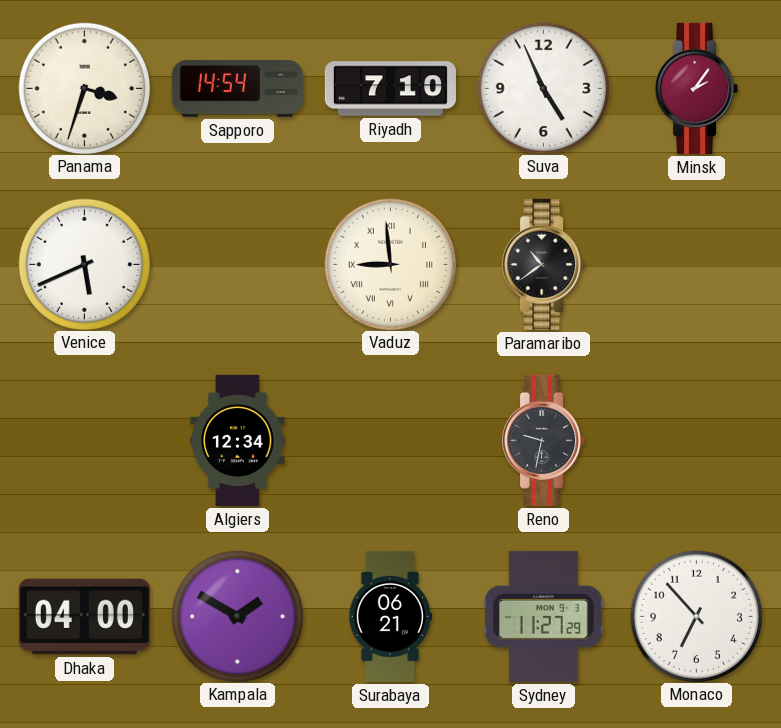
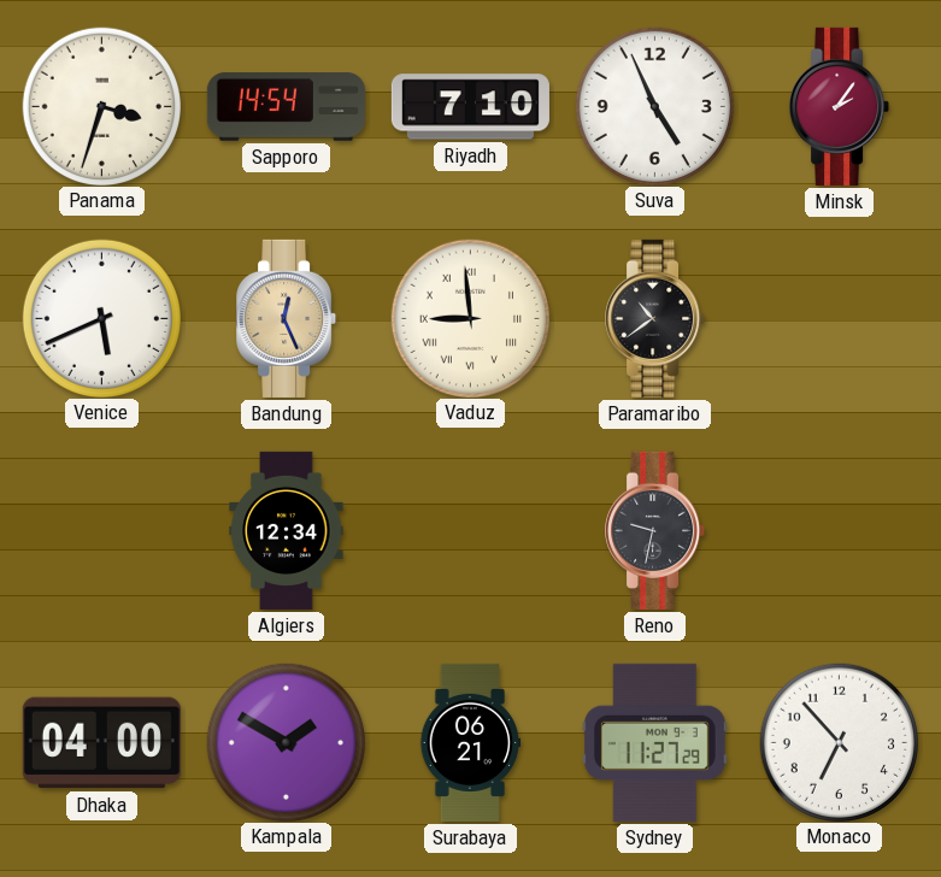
Bandung: none -> 12:26 (287, 318)
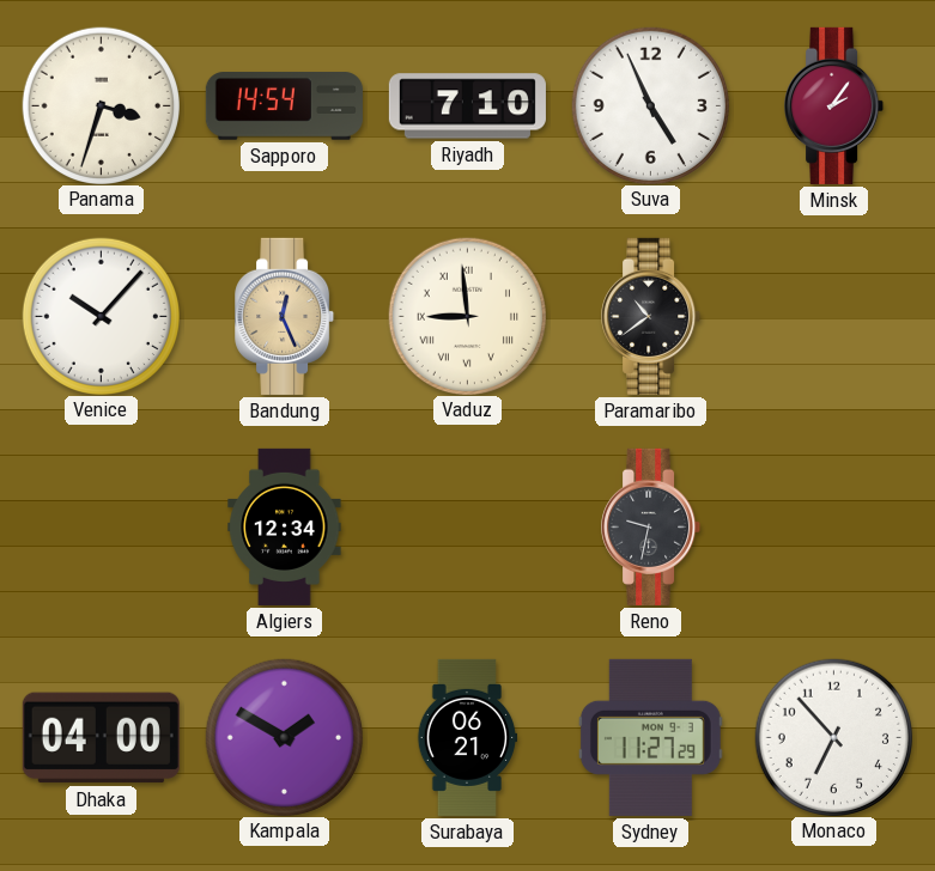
Venice: 5:41 -> 10:07 (101, 316)
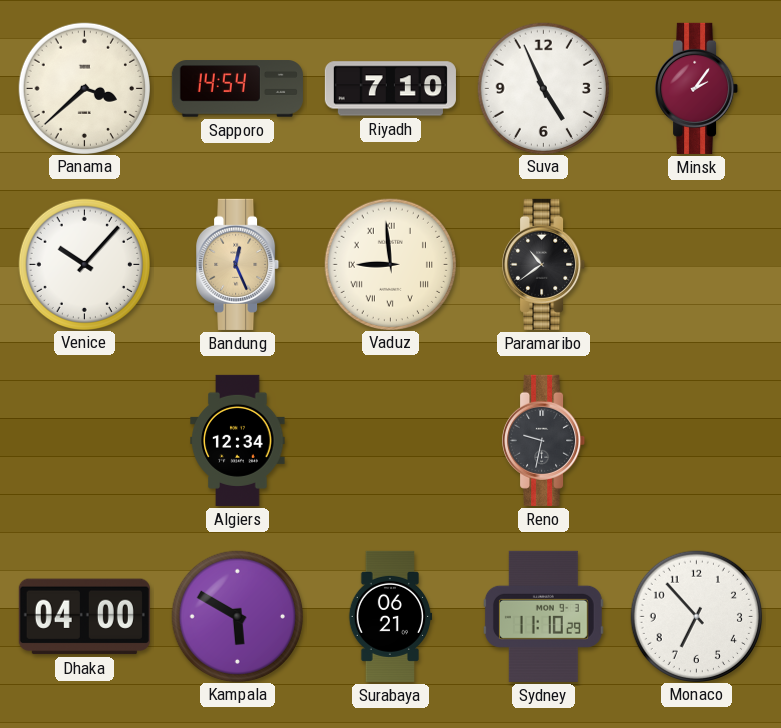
Panama: 3:33 -> 3:38 (84, 88)
Kampala: 1:50 -> 5:50 (237, 616)
Sydney: 11:27 -> 11:10 (543, 616)
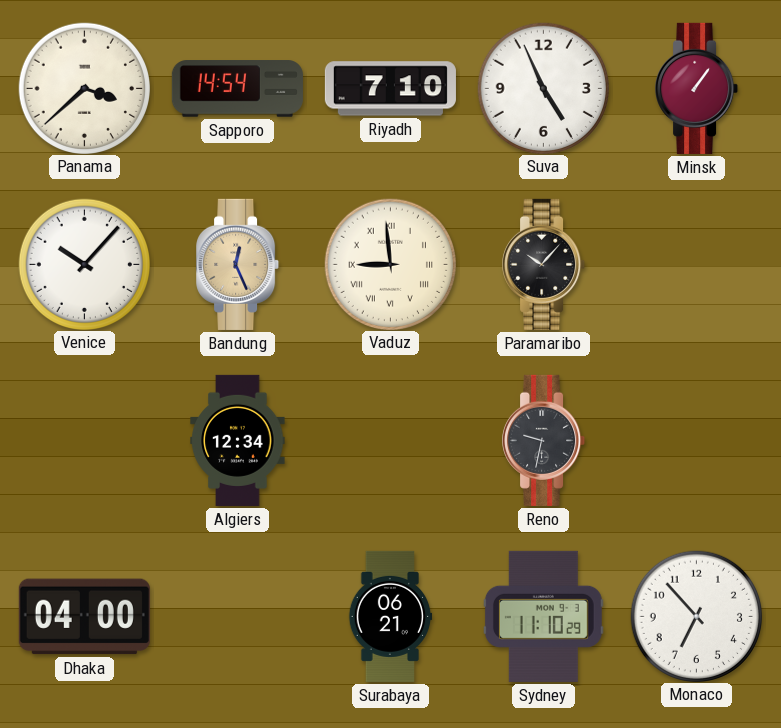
Minsk: 2:06 -> 1:06 (697, 88)
Paramaribo: 10:39 -> 10:07 (544, 264)
Kampala: 5:50 -> none (237, 616)
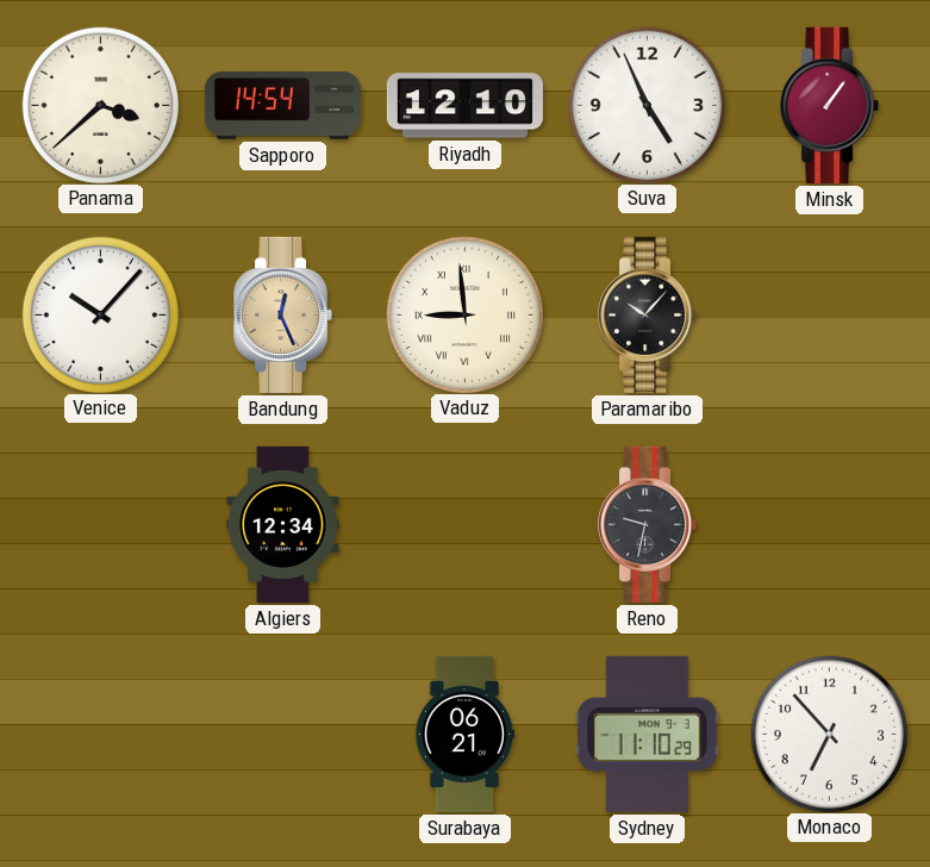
Riyadh: 7:10 -> 12:10 (464, 106)
Dhaka: 04:00 -> none (84, 617)
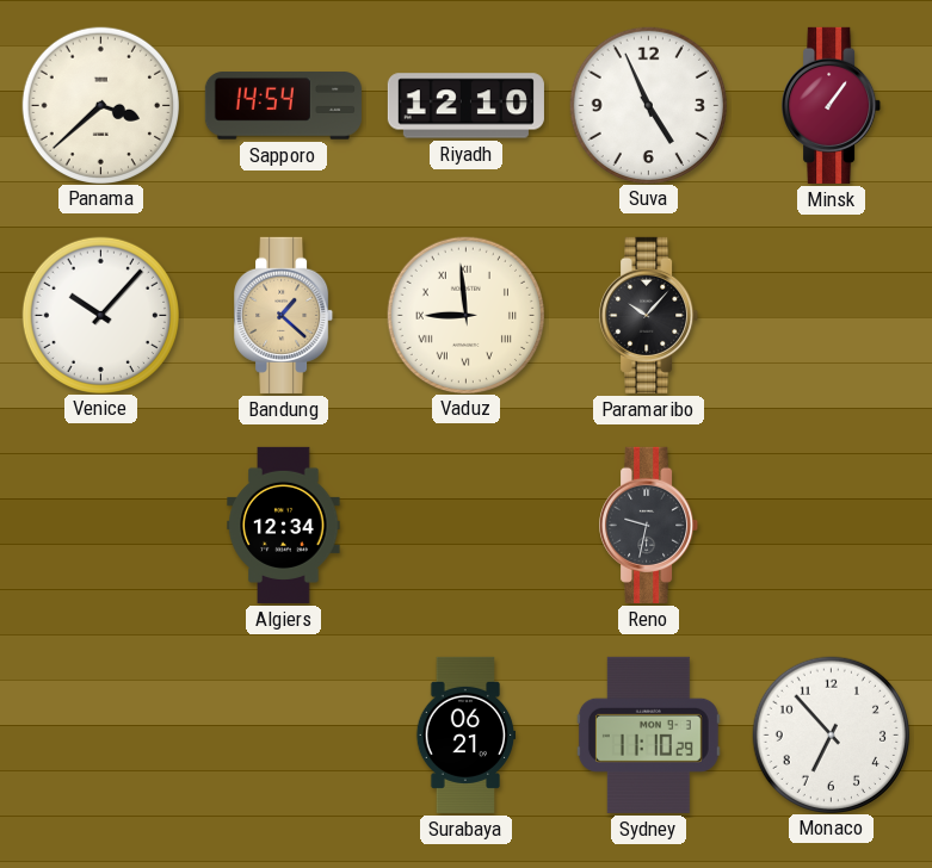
Bandung: 12:26 -> 1:22 (284, 315)
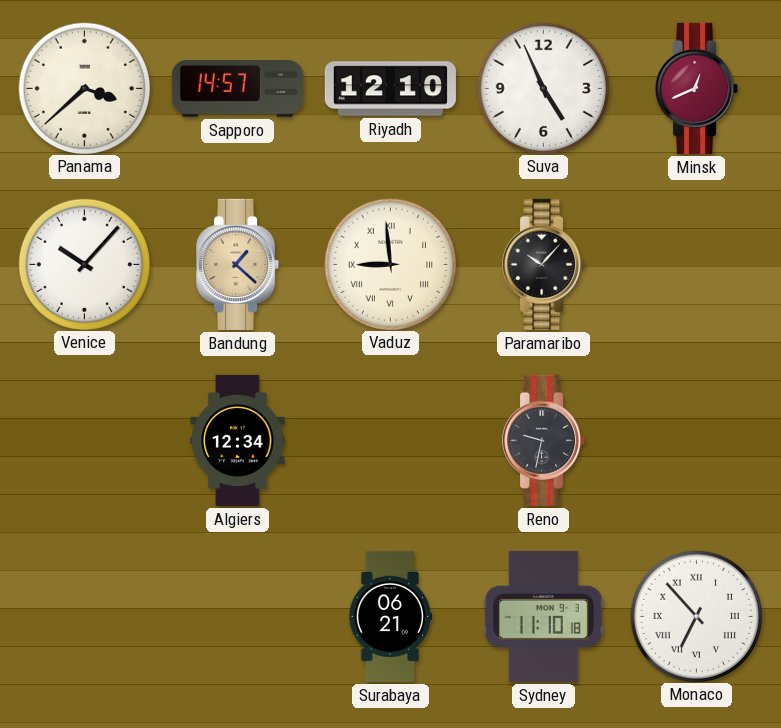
Sapporo: 14:54 -> 14:57 (237, 89)
Minsk: 1:06 -> 12:41 (697, 88)
Sydney: 11:10:29 -> 11:10:18 (543, 616)
Monaco numerals: Arabic -> Roman (696, 616)
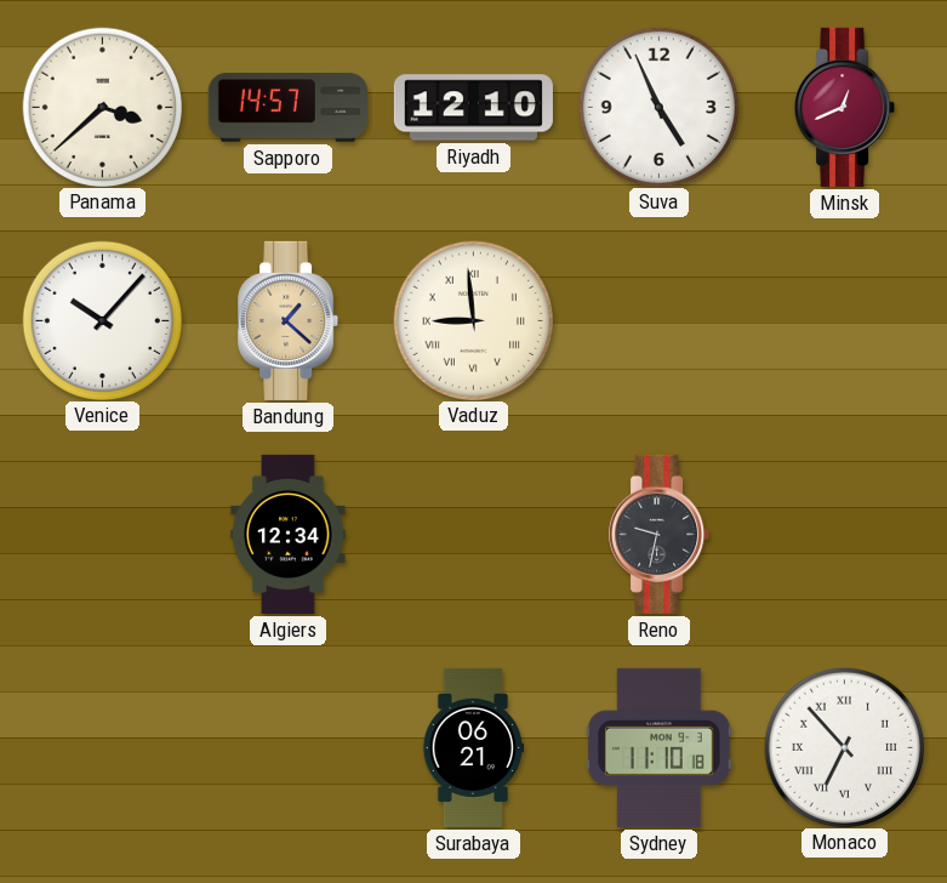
Paramaribo: 10:07 -> none (544, 264)
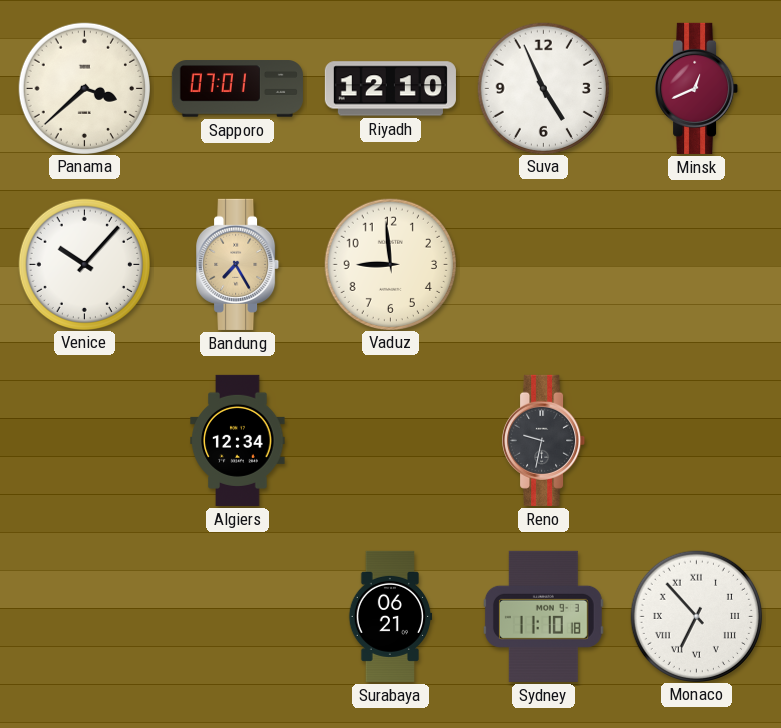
Sapporo: 14:57 -> 07:01 (237, 89)
Bandung: 1:22 -> 7:25 (238, 264)
Vaduz numerals: Roman -> Arabic (390, 264)
